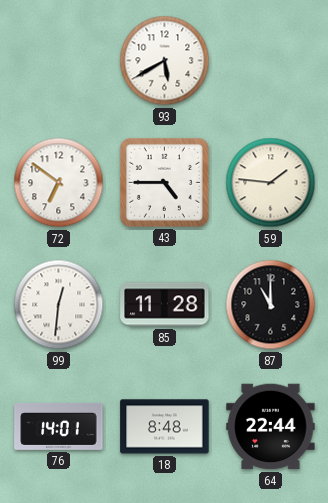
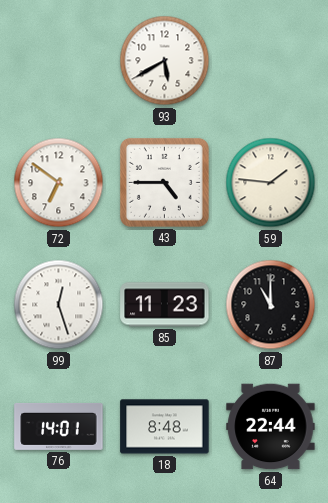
99: 12:31 -> 12:27 (59, 305)
85: 11:28 -> 11:23 (165, 305)
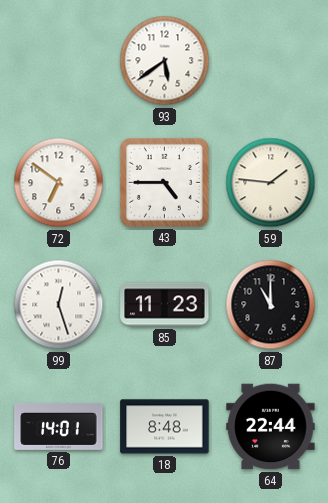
93: 5:40 -> 5:39 (165, 61)
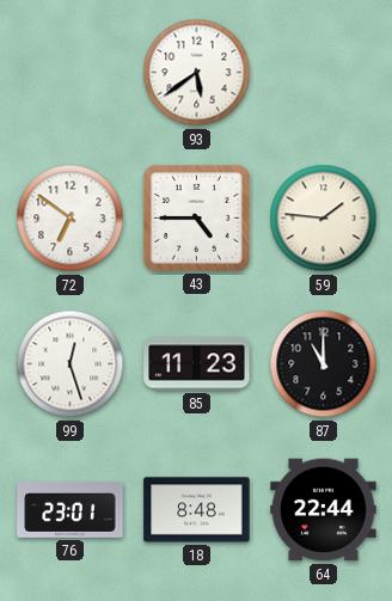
76: 14:01 -> 23:01 (71, 510)
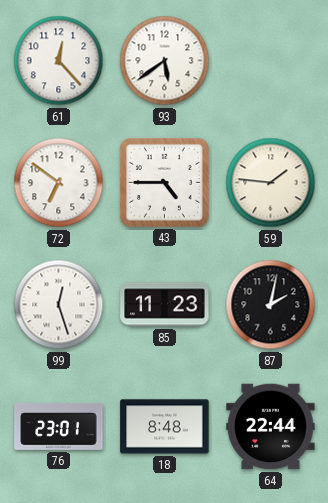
61: none -> 12:23 (59, 61)
87: 11:00 -> 2:02 (271, 305)
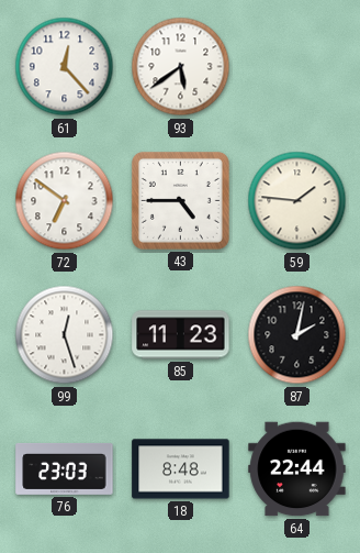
76: 23:01 -> 23:03 (65, 469)
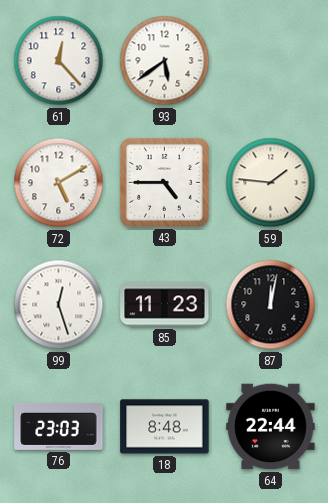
72: 6:51 -> 5:10 (59, 183)
87: 2:02 -> 12:02 (271, 305)
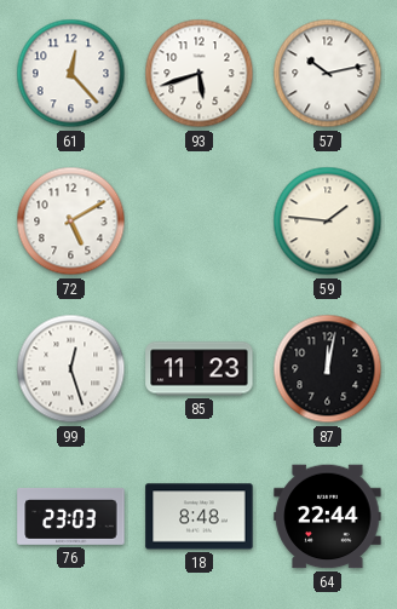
93: 5:39 -> 5:42 (200, 74)
57: none -> 10:13 (328, 74)
43: 4:45 -> none (164, 182)
